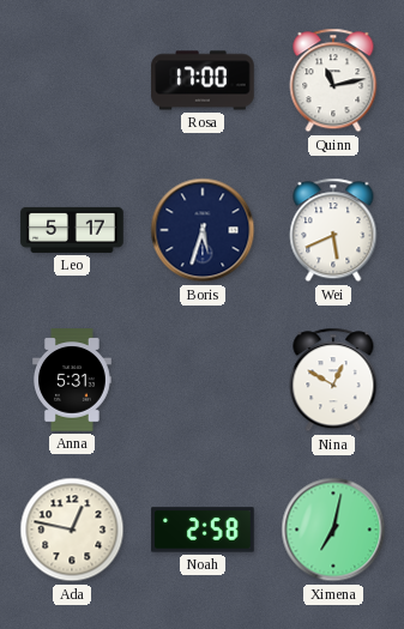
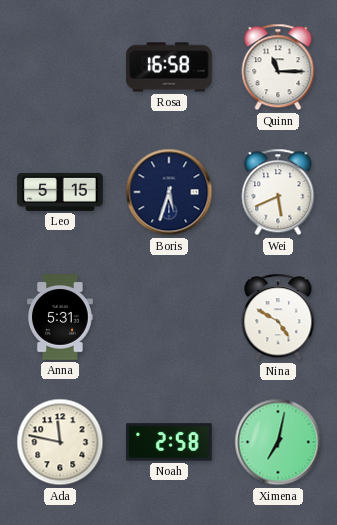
Rosa: 17:00 -> 16:58 (169, 67)
Quinn: 11:13 -> 11:15 (278, 67)
Leo: 5:17 -> 5:15 (60, 192)
Nina: 12:50 -> 4:50 (278, 317)
Ada: 12:47 -> 11:47 (60, 442)
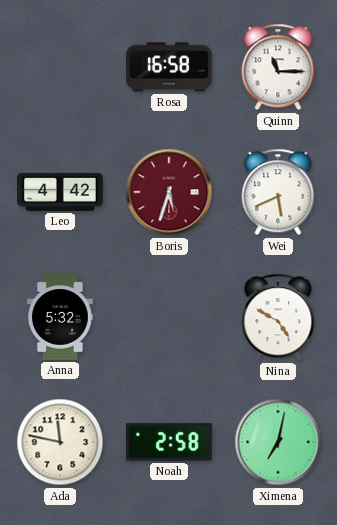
Leo: 5:15 -> 4:42 (60, 192)
Boris dial: navy -> burgundy (169, 192)
Anna: 5:31 -> 5:32 (61, 317)
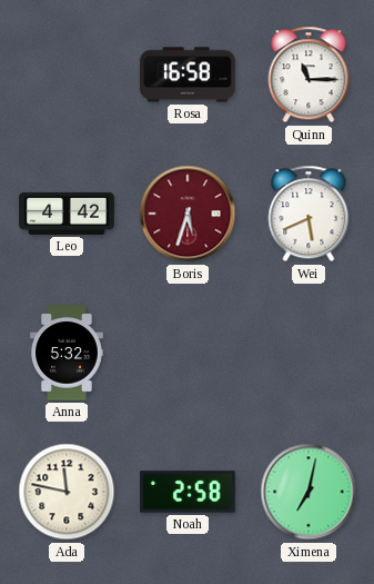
Nina: 4:50 -> none (278, 317)
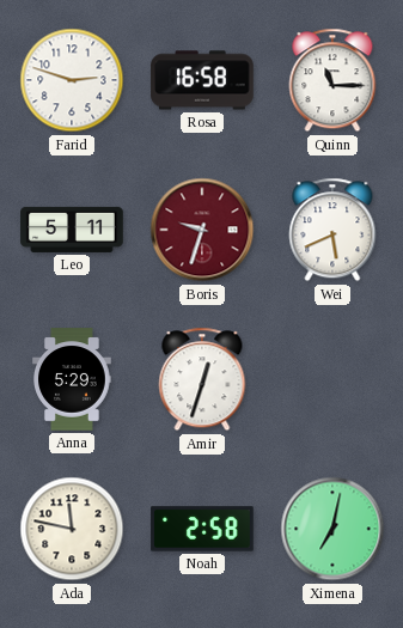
Farid: none -> 2:48 (72, 80)
Leo: 4:42 -> 5:11 (72, 230)
Boris: 5:33 -> 9:33 (202, 230)
Anna: 5:32 -> 5:29 (73, 379)
Amir: none -> 12:33 (202, 379)
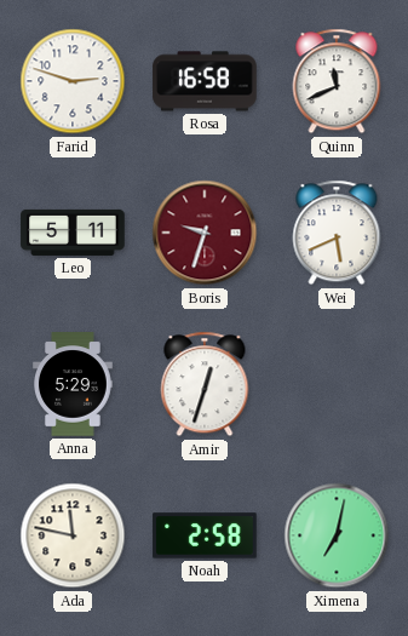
Quinn: 11:15 -> 11:41 (337, 81)
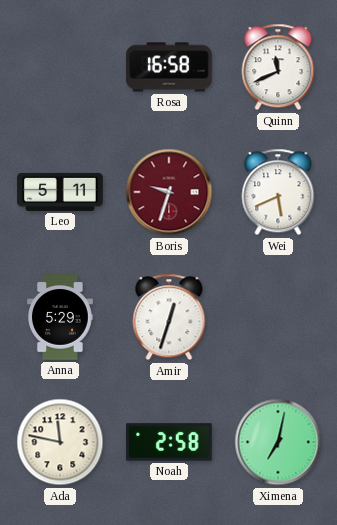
Farid: 2:48 -> none (73, 81)
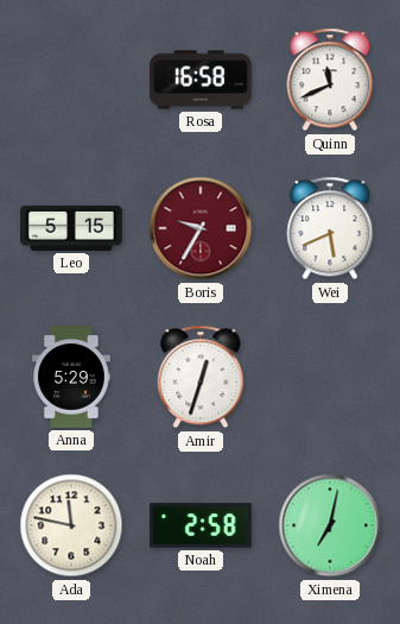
Leo: 5:11 -> 5:15 (71, 228)
Boris: 9:33 -> 9:35 (201, 228)
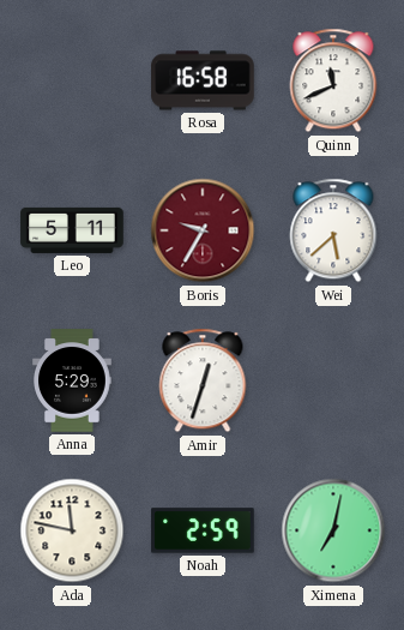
Leo: 5:15 -> 5:11 (72, 230)
Wei: 5:41 -> 5:38 (333, 230)
Noah: 2:58 -> 2:59 (203, 530)
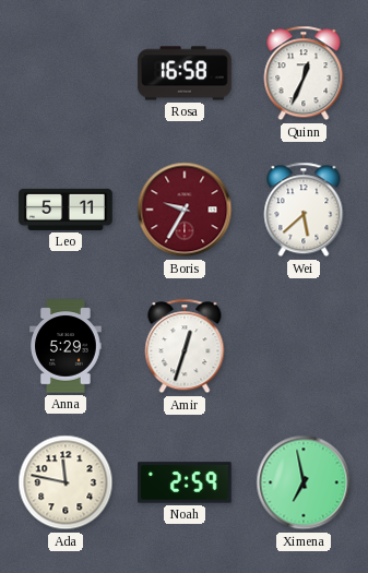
Quinn: 11:41 -> 12:34 (304, 73)
Ximena: 7:02 -> 6:58 (304, 482)
